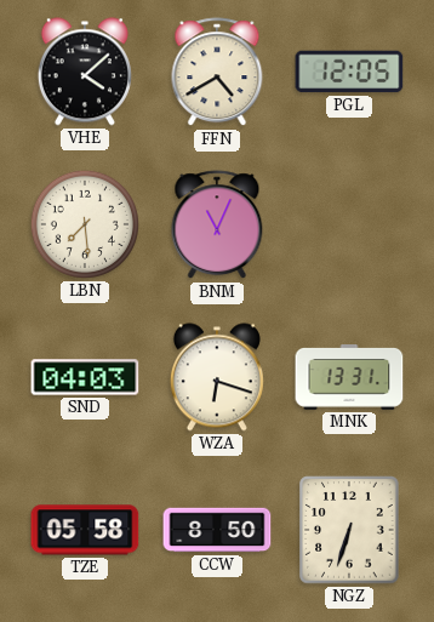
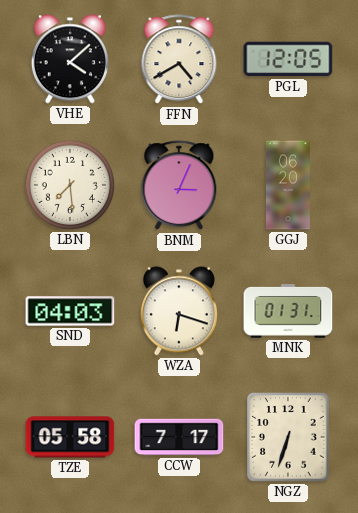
BNM: 11:04 -> 3:04 (179, 186)
GGJ: none -> 06:20 (288, 185)
MNK: 13:31 -> 01:31 (288, 312)
CCW: 8:50 -> 7:17 (179, 437)
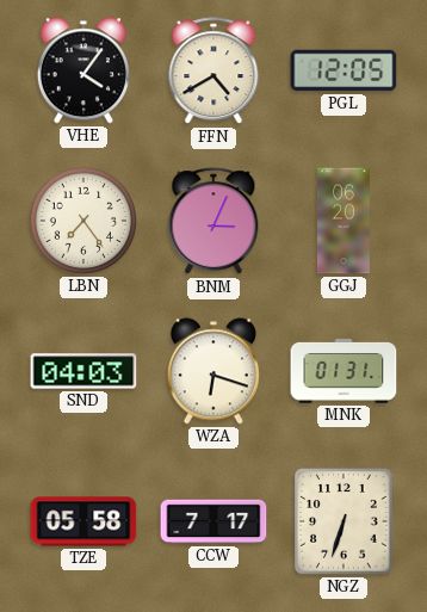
VHE: 4:08 -> 4:06 (83, 70)
LBN: 7:29 -> 7:24 (83, 221)
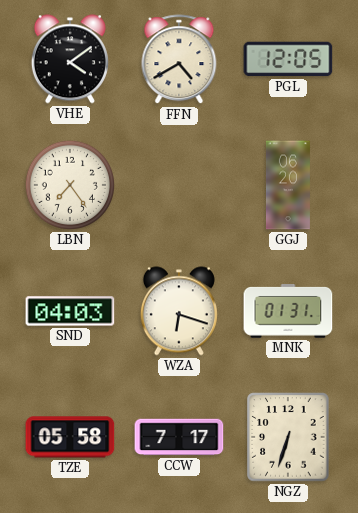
VHE: 4:06 -> 4:09 (70, 59)
BNM: 3:04 -> none (213, 222)
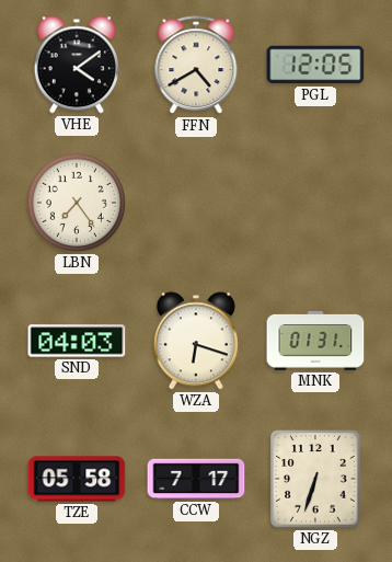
GGJ: 06:20 -> none (288, 185)
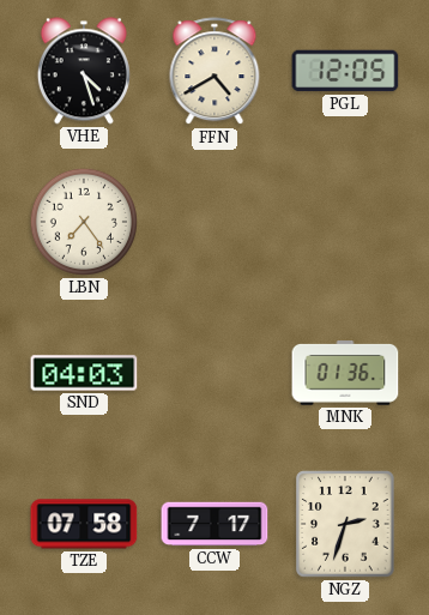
VHE: 4:09 -> 4:27 (84, 71)
WZA: 6:18 -> none (196, 341)
MNK: 01:31 -> 01:36 (345, 374)
TZE: 05:58 -> 07:58 (84, 524)
NGZ: 6:33 -> 2:33 (345, 524)
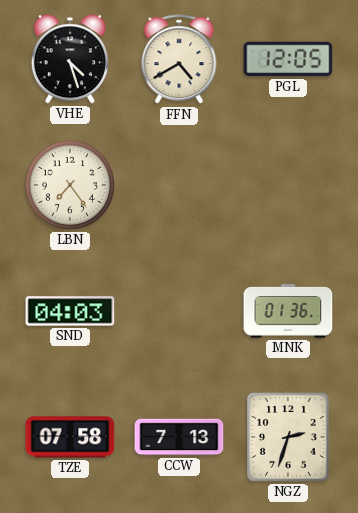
CCW: 7:17 -> 7:13 (179, 437)
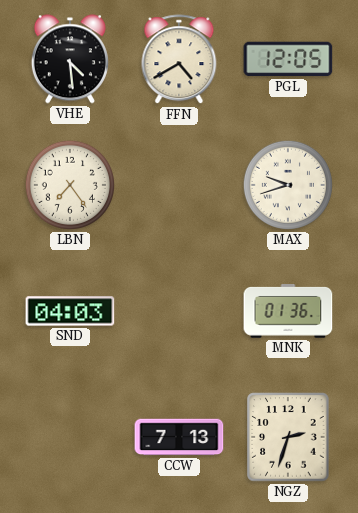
VHE: 4:27 -> 4:29 (70, 59)
MAX: none -> 9:42 (288, 185)
TZE: 07:58 -> none (70, 437)
